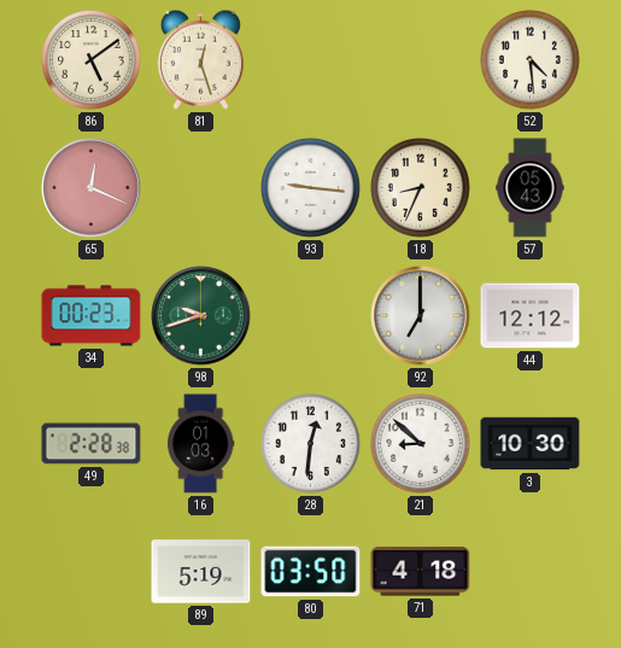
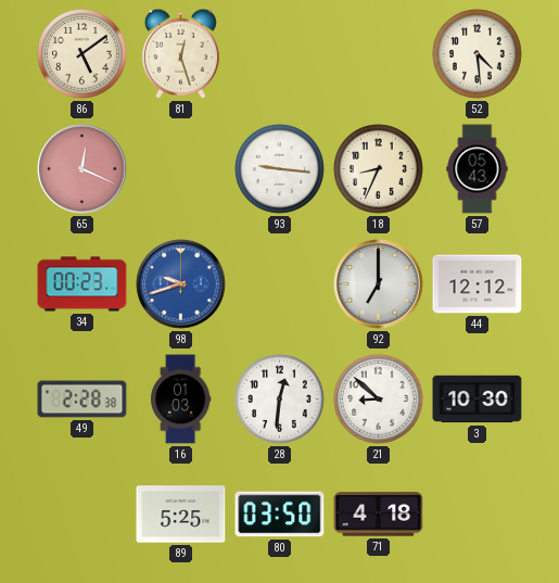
98 dial: green -> blue (181, 284)
89: 5:19 -> 5:25 (181, 515)
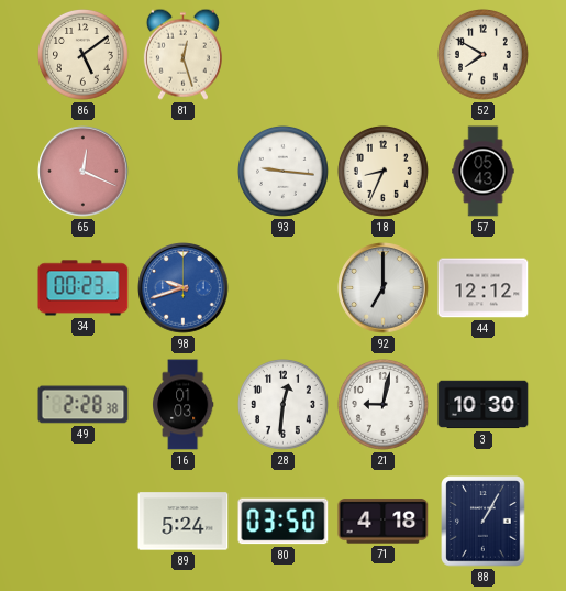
52: 4:29 -> 7:50 (484, 55)
21: 8:52 -> 9:02 (384, 405)
89: 5:25 -> 5:24 (184, 522)
88: none -> 1:05 (484, 522)
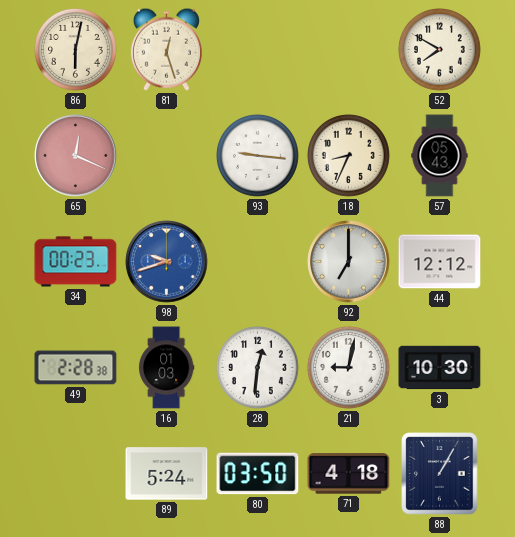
86: 5:09 -> 6:02 (76, 50)
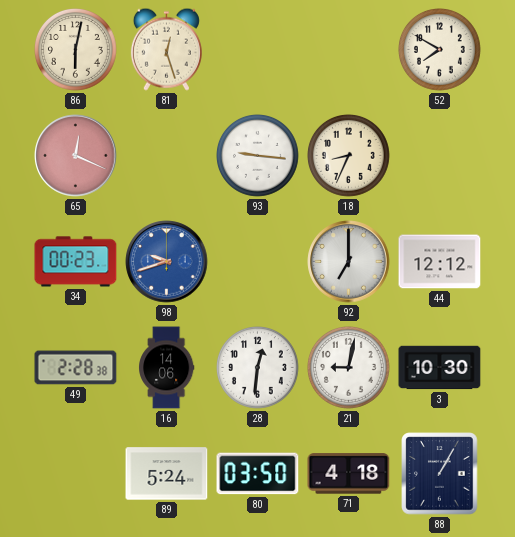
57: 05:43 -> none (440, 156)
16: 01:03 -> 14:06 (167, 368)
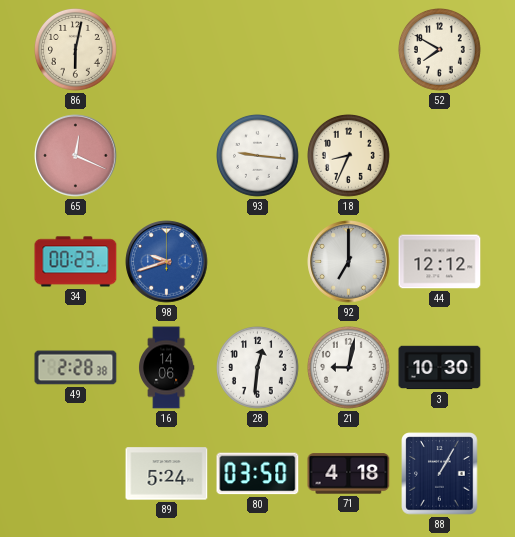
81: 12:27 -> none (166, 49)
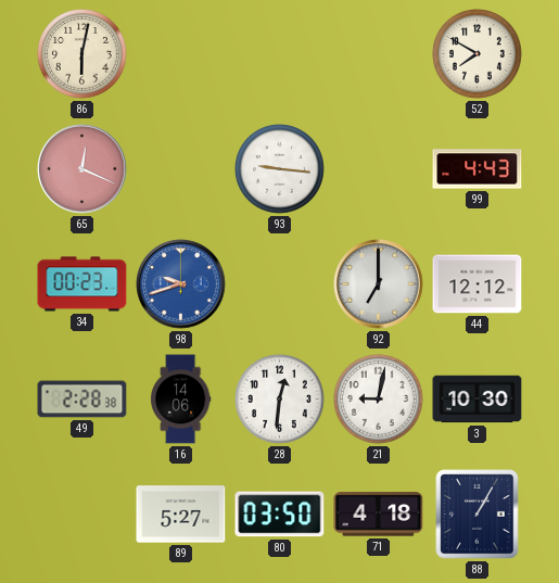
18: 8:34 -> none (349, 156)
99: none -> 4:43 (478, 169)
89: 5:24 -> 5:27 (181, 515)
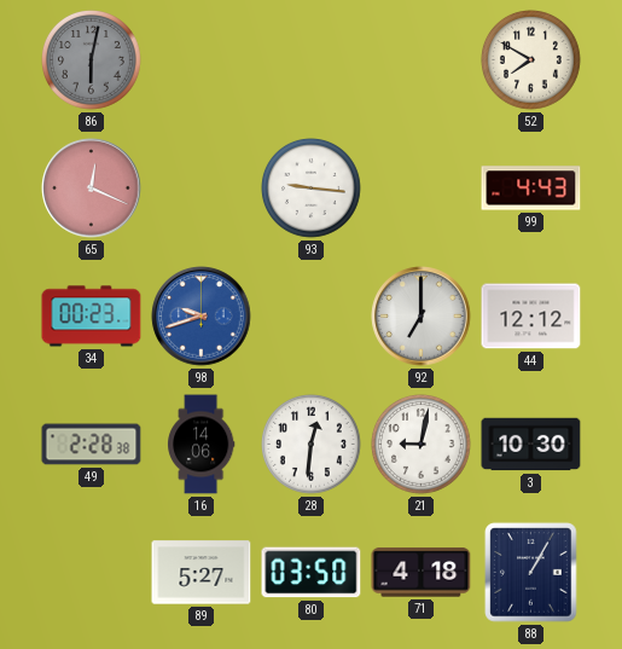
86 dial: cream -> grey (92, 60)
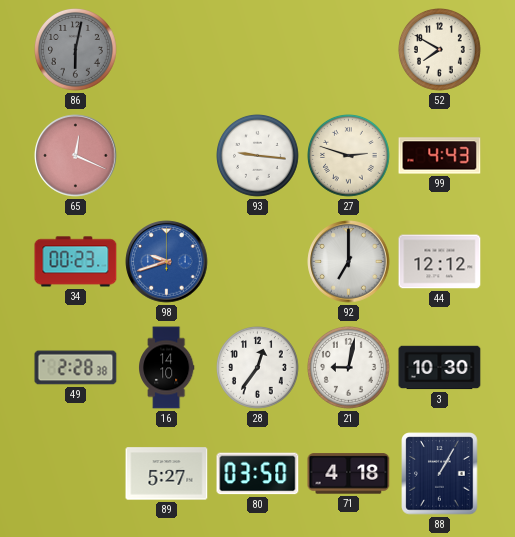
27: none -> 2:48 (349, 156)
16: 14:06 -> 14:10 (167, 368)
28: 12:31 -> 12:36 (258, 368)
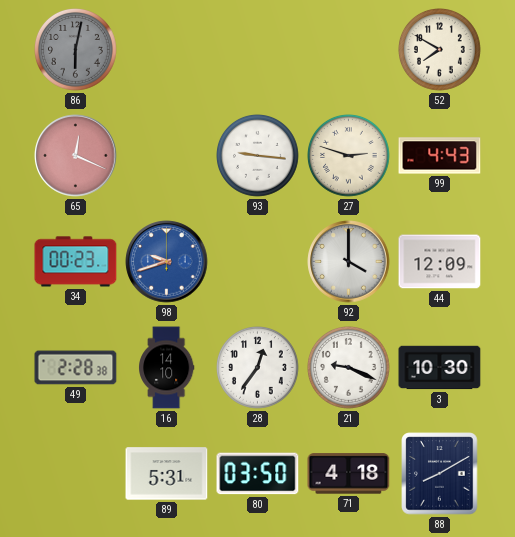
92: 7:00 -> 4:00 (349, 262)
44: 12:12 -> 12:09 (440, 262)
21: 9:02 -> 9:19 (349, 368)
89: 5:27 -> 5:31 (167, 474)
88: 1:05 -> 8:10 (440, 474)
